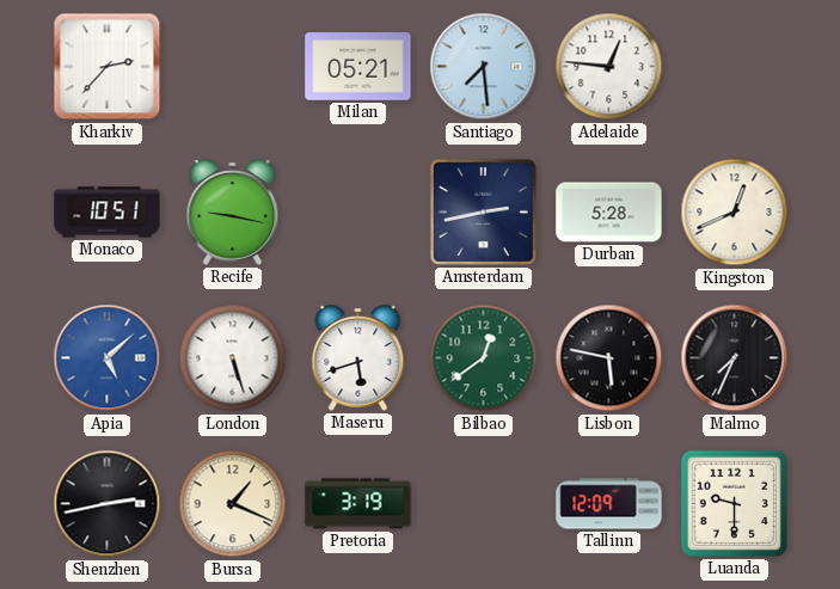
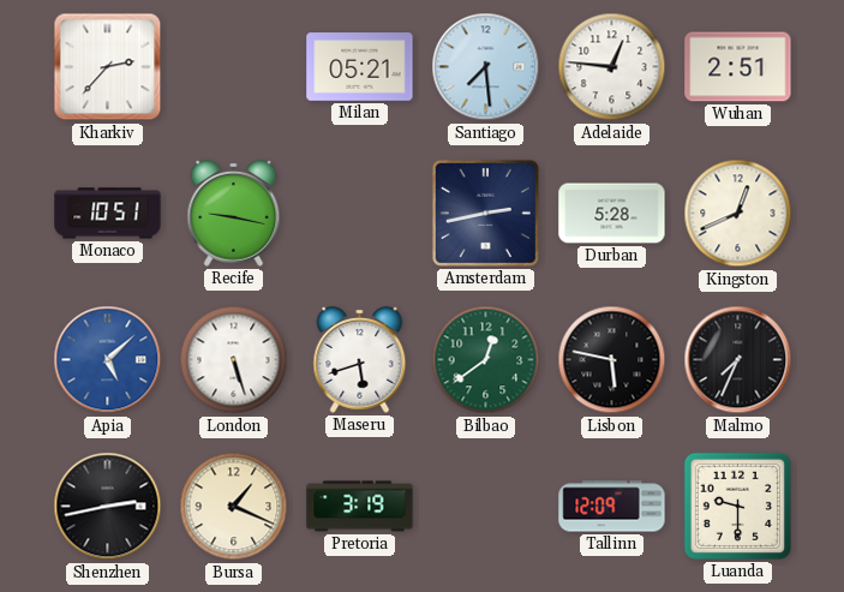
Wuhan: none -> 2:51 (738, 67)
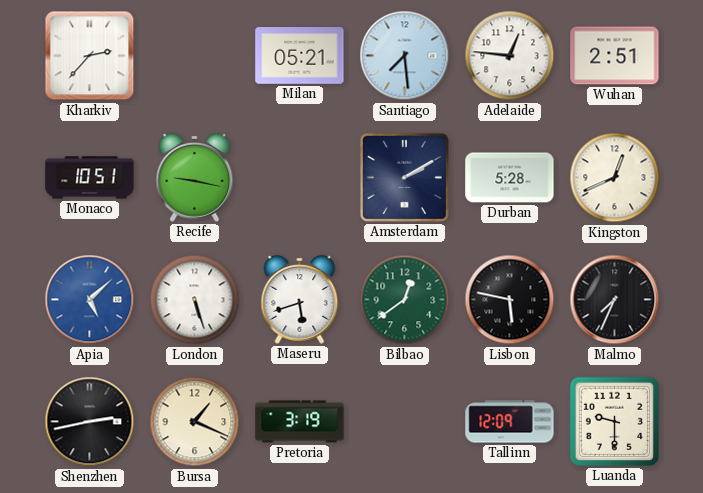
Amsterdam: 2:43 -> 2:10 (404, 177)
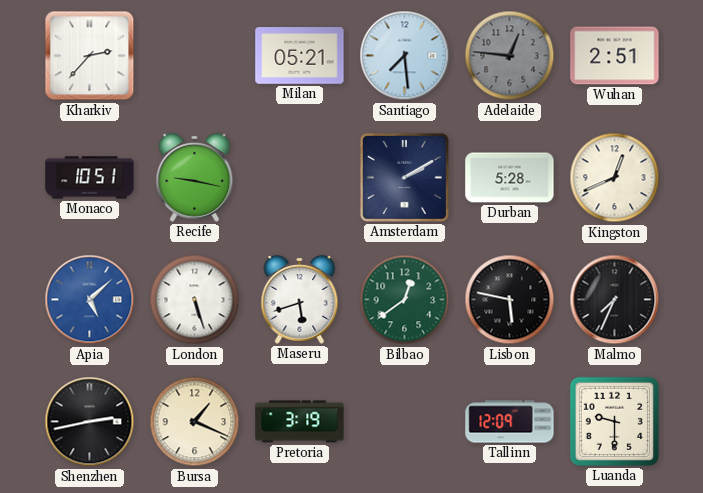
Adelaide dial: white -> grey (510, 56)
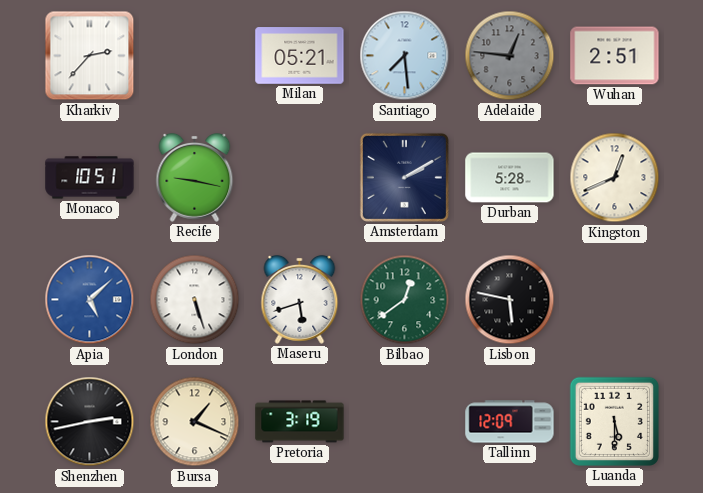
Malmo: 7:34 -> none (615, 300)
Luanda: 9:30 -> 5:30 (614, 421)
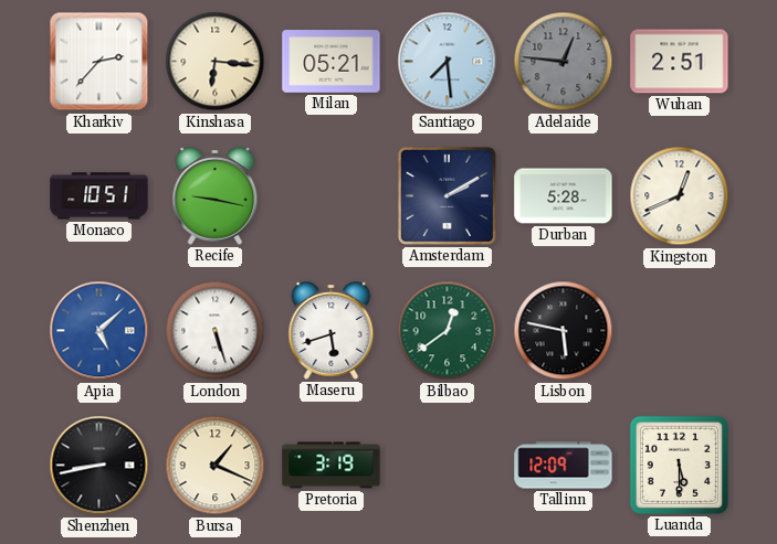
Kinshasa: none -> 6:16 (216, 62)
Shenzhen: 2:43 -> 8:43 (99, 466)
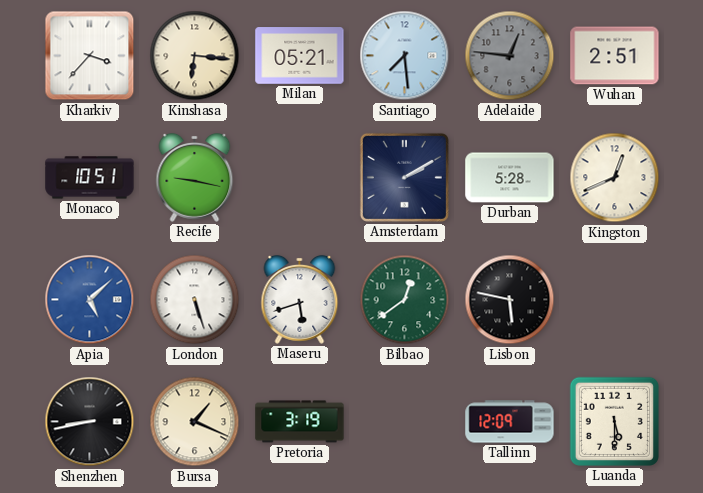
Kharkiv: 2:37 -> 3:37 (90, 56)
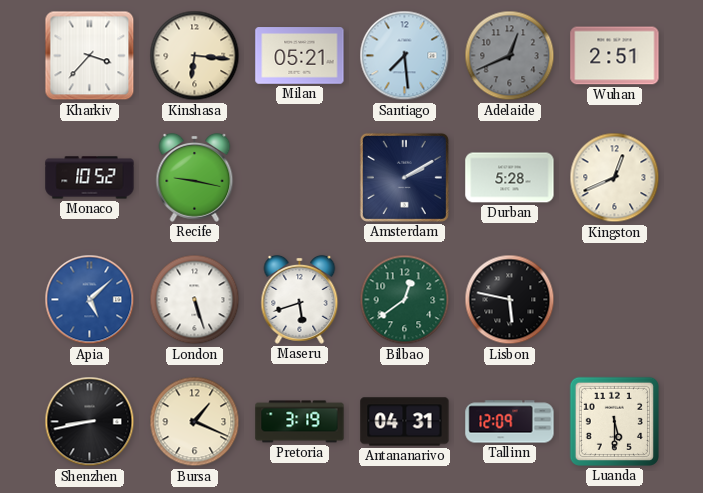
Adelaide: 12:46 -> 12:41 (510, 56)
Monaco: 10:51 -> 10:52 (90, 178)
Antananarivo: none -> 04:31 (405, 422)
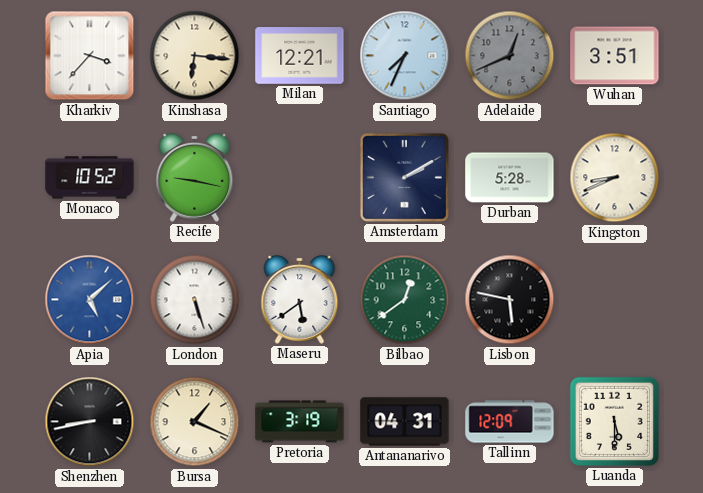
Milan: 05:21 -> 12:21 (300, 56)
Santiago: 7:29 -> 7:34 (405, 56)
Wuhan: 2:51 -> 3:51 (615, 56)
Kingston: 12:41 -> 8:41 (615, 178)
Maseru: 5:42 -> 5:39 (300, 299)
